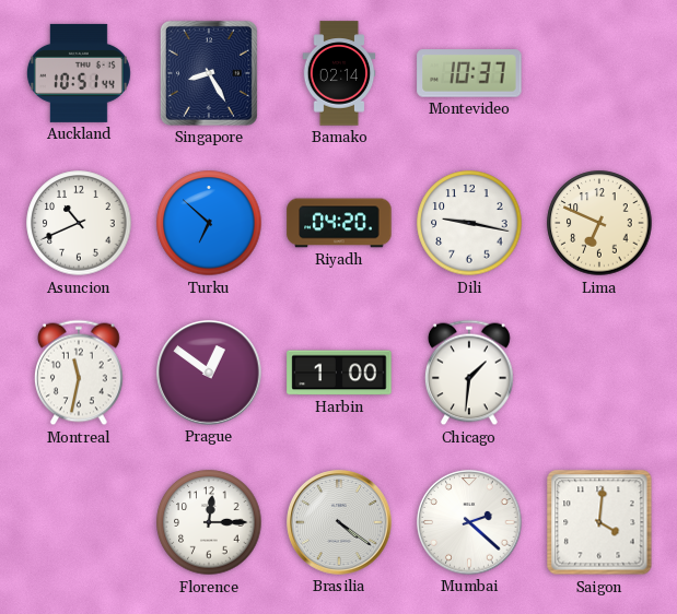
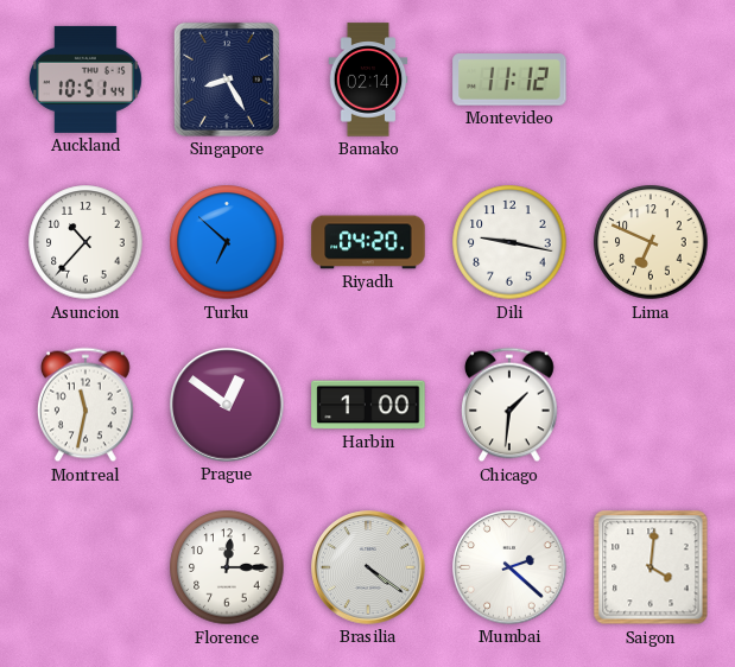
Montevideo: 10:37 -> 11:12 (509, 80)
Asuncion: 10:41 -> 10:37 (85, 242)
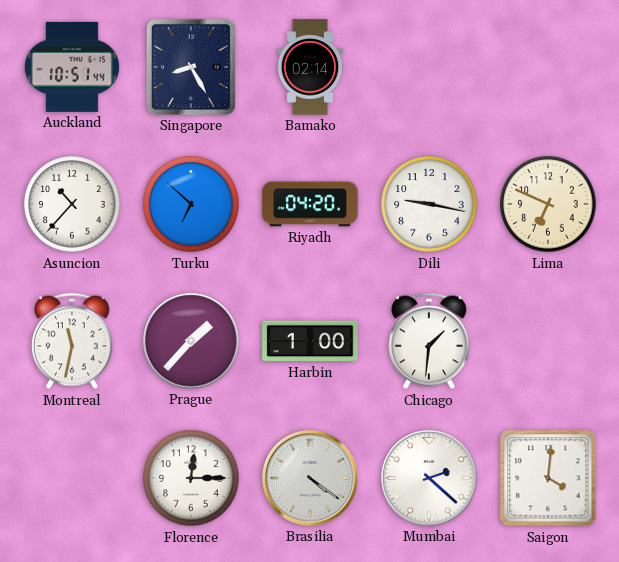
Montevideo: 11:12 -> none (509, 80)
Prague: 12:51 -> 1:37 (191, 341)
